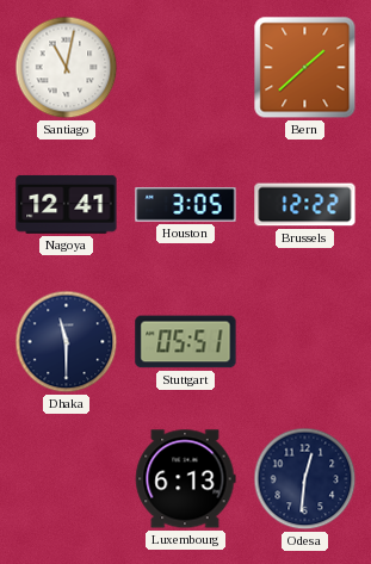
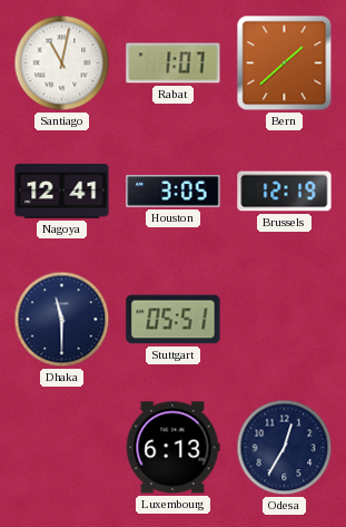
Rabat: none -> 1:07 (174, 64)
Brussels: 12:22 -> 12:19 (285, 192)
Odesa: 12:31 -> 12:35 (285, 448)
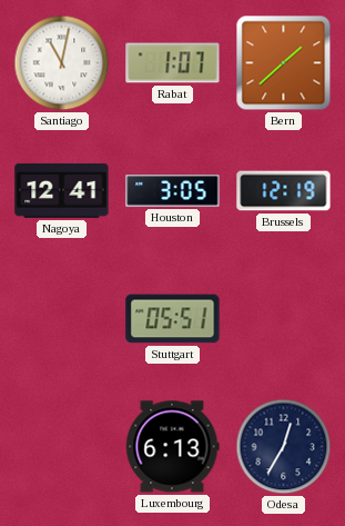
Dhaka: 11:30 -> none (62, 320)
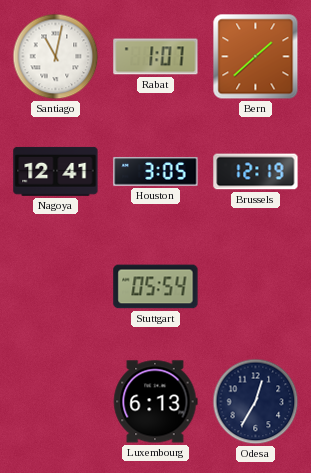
Stuttgart: 05:51 -> 05:54 (156, 287)
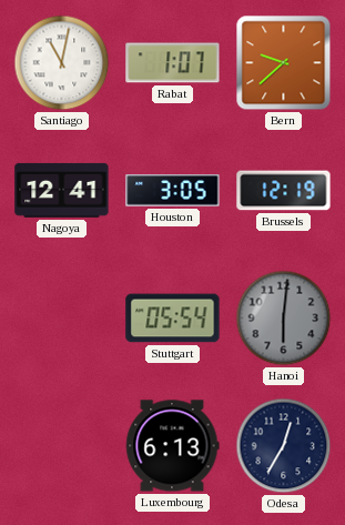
Bern: 1:38 -> 9:38 (284, 63)
Hanoi: none -> 6:01 (284, 319)
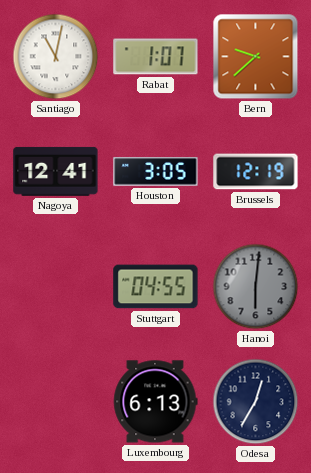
Stuttgart: 05:54 -> 04:55 (156, 287)
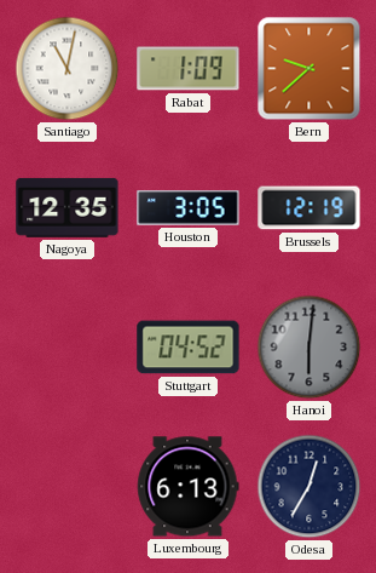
Rabat: 1:07 -> 1:09 (189, 69)
Nagoya: 12:41 -> 12:35 (68, 207)
Stuttgart: 04:55 -> 04:52 (189, 348)
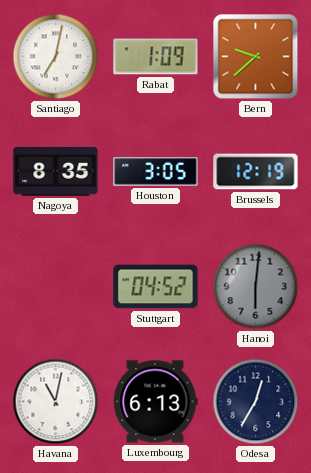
Santiago: 11:02 -> 7:02 (56, 57)
Nagoya: 12:35 -> 8:35 (56, 171)
Havana: none -> 11:02 (56, 402)
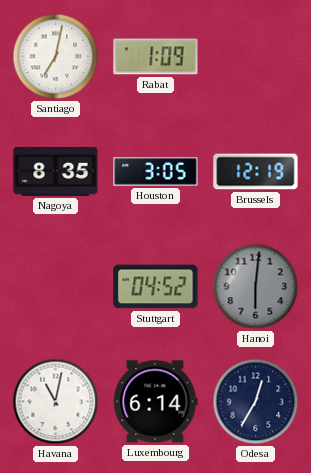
Bern: 9:38 -> none (256, 57)
Luxembourg: 6:13 -> 6:14 (155, 402)
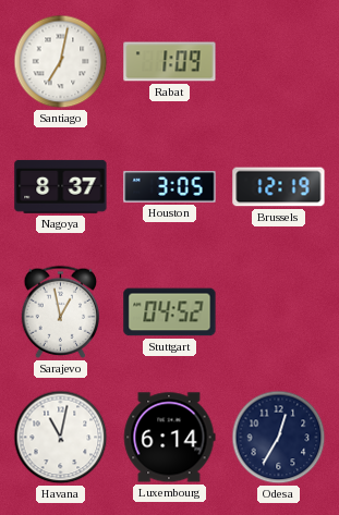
Nagoya: 8:35 -> 8:37 (61, 186)
Sarajevo: none -> 12:58 (61, 311)
Hanoi: 6:01 -> none (256, 287)
